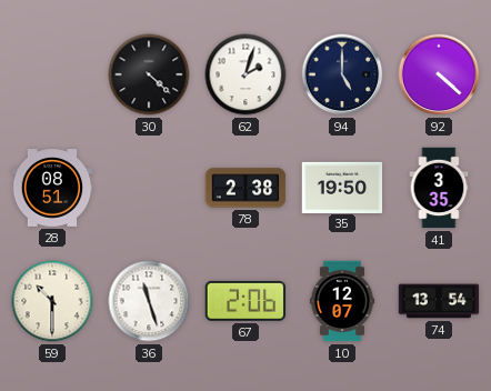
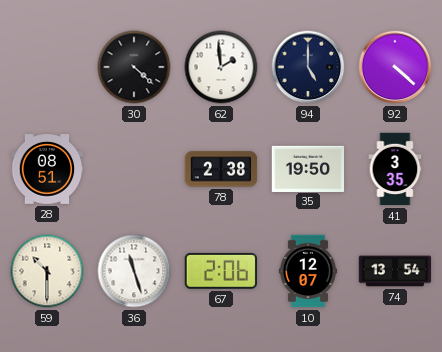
62: 2:03 -> 1:59 (221, 67)
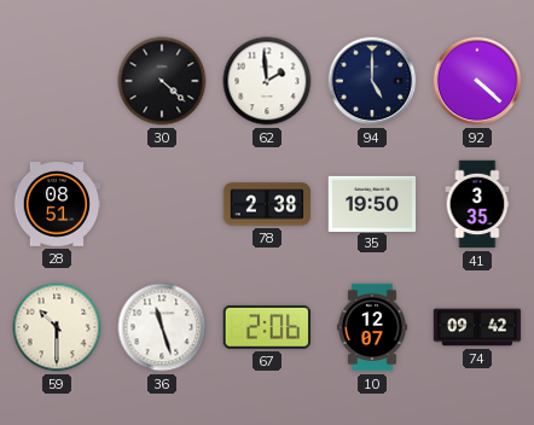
74: 13:54 -> 09:42 (477, 327)
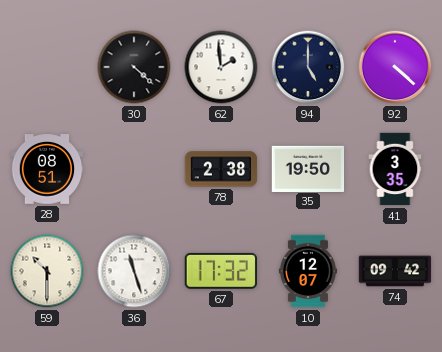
67: 2:06 -> 17:32 (220, 271)
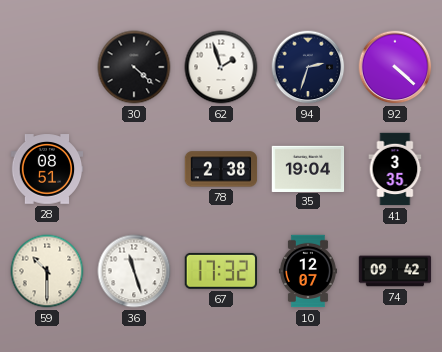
62: 1:59 -> 1:57 (221, 67)
94: 5:00 -> 2:33 (308, 67)
35: 19:50 -> 19:04 (308, 168)
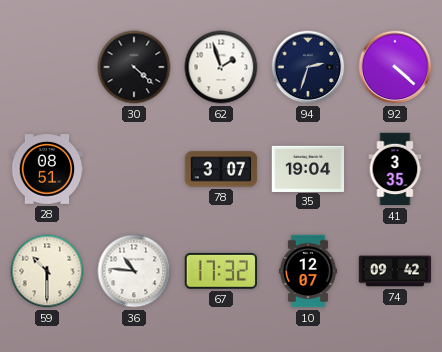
78: 2:38 -> 3:07 (221, 169)
36: 11:27 -> 10:46 (134, 271)
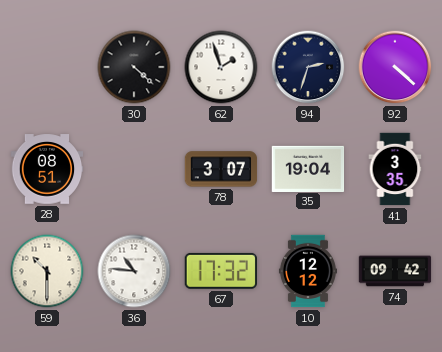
10: 12:07 -> 12:12 (308, 271)
